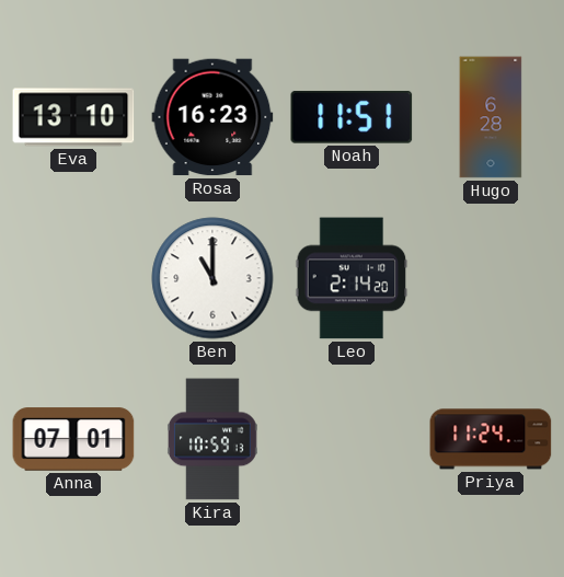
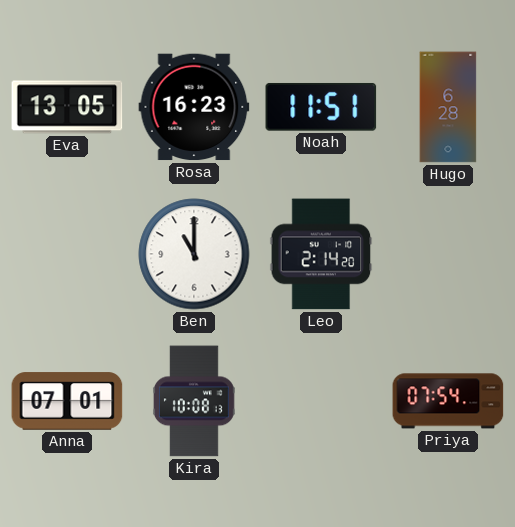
Eva: 13:10 -> 13:05 (67, 107)
Kira: 10:59 -> 10:08 (194, 401)
Priya: 11:24 -> 07:54 (448, 401)
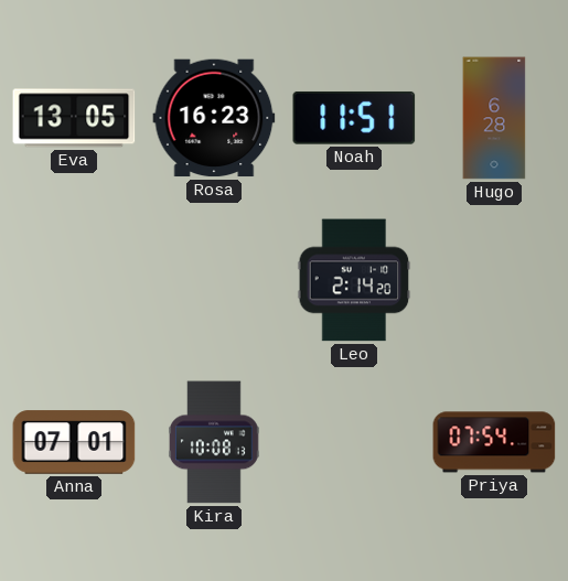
Ben: 11:00 -> none (194, 254)
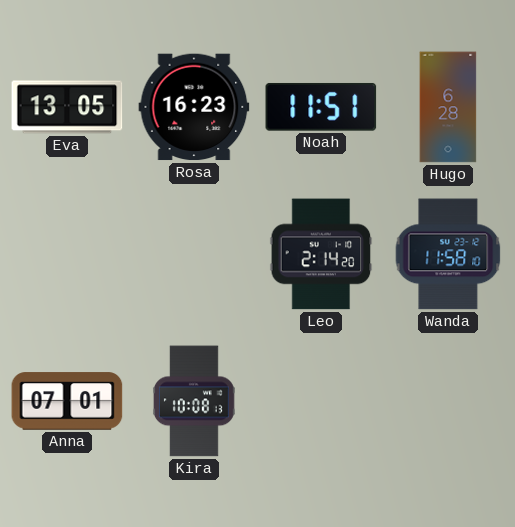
Wanda: none -> 11:58 (448, 254)
Priya: 07:54 -> none (494, 442)
